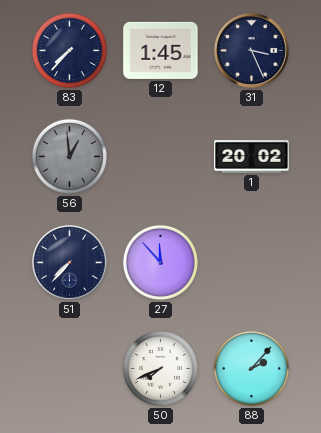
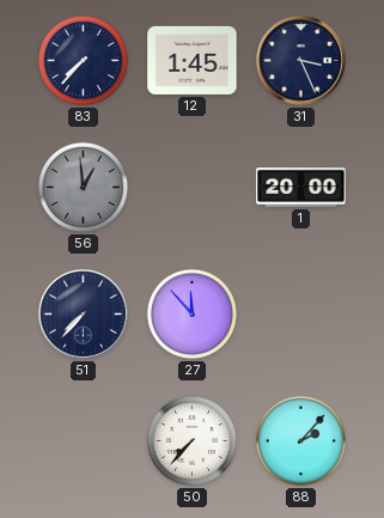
1: 20:02 -> 20:00 (301, 188)
50: 7:41 -> 7:37 (191, 440)
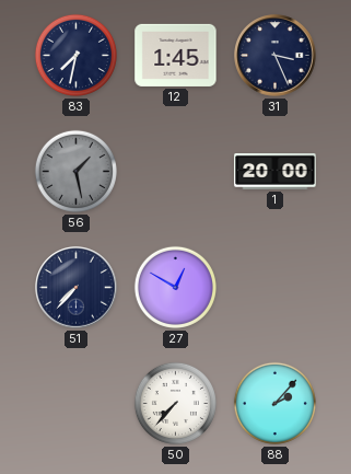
83: 7:37 -> 7:32 (75, 55)
56: 12:59 -> 1:28 (75, 171)
27: 11:53 -> 12:50 (175, 287)
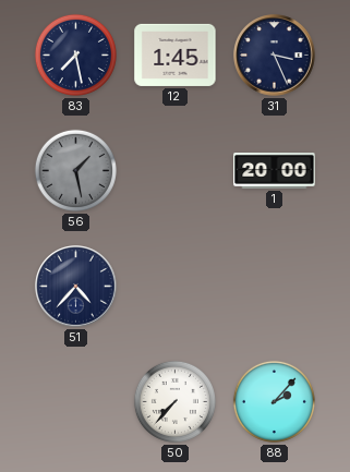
83: 7:32 -> 7:28 (75, 55)
51: 7:37 -> 4:37 (76, 287)
27: 12:50 -> none (175, 287)
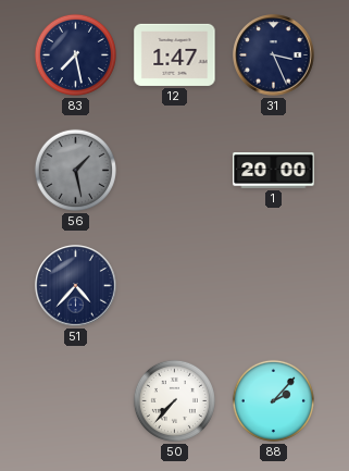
12: 1:45 -> 1:47 (175, 54)
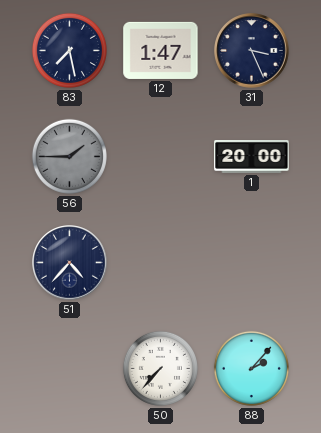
56: 1:28 -> 1:45 (69, 156)
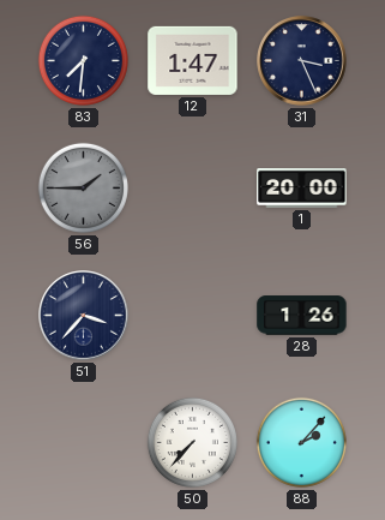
83: 7:28 -> 7:31 (83, 60)
51: 4:37 -> 3:37 (84, 316)
28: none -> 1:26 (302, 316)
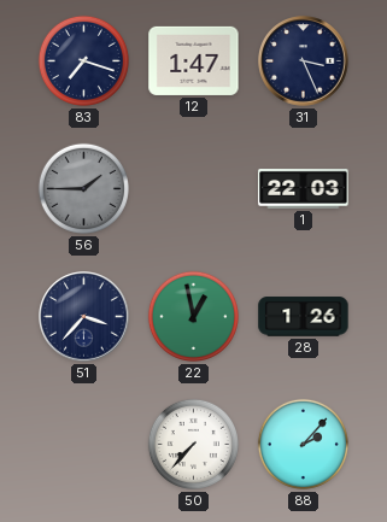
83: 7:31 -> 7:18 (83, 60)
1: 20:00 -> 22:03 (304, 189)
22: none -> 12:58 (193, 316)
